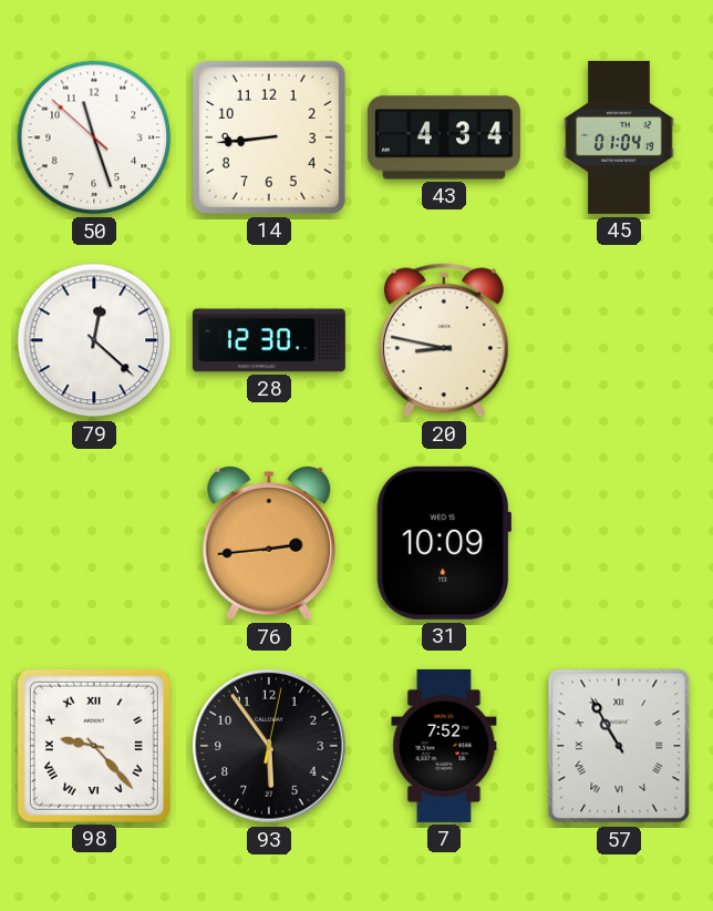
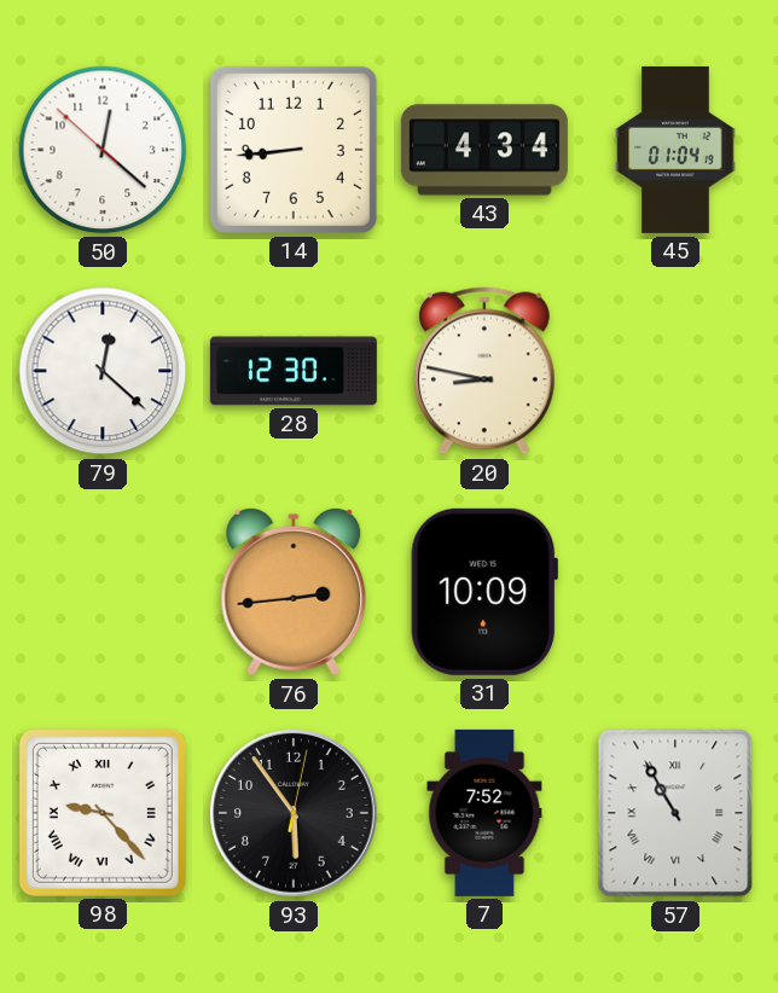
50: 11:26 -> 12:21 (103, 150)
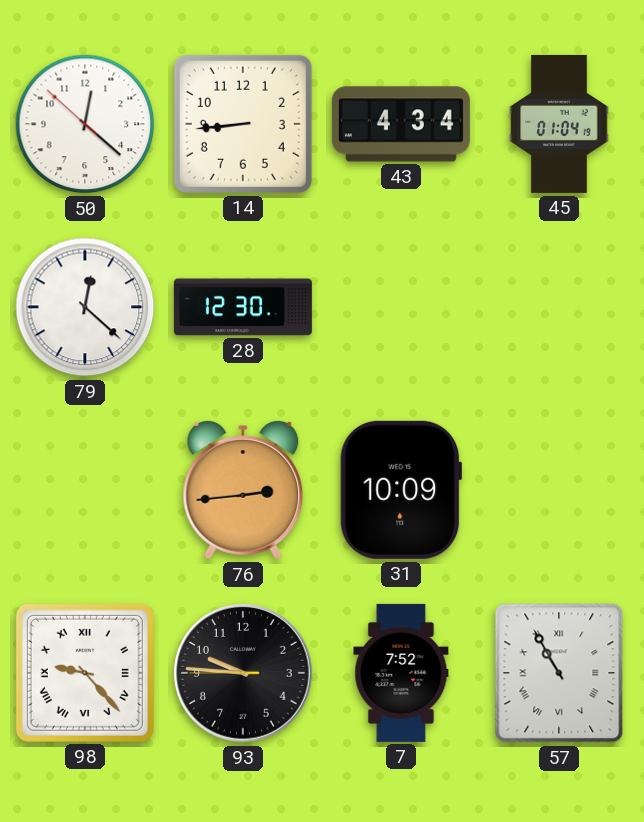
20: 8:47 -> none (484, 371)
93: 5:54 -> 9:45 (243, 673)
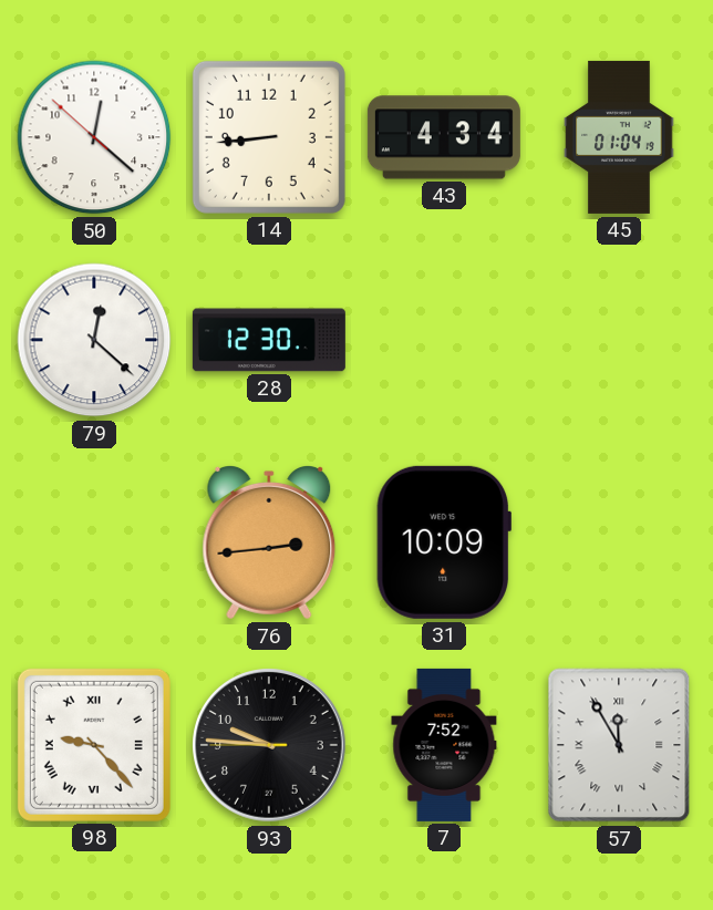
57: 10:55 -> 11:55 (619, 745)
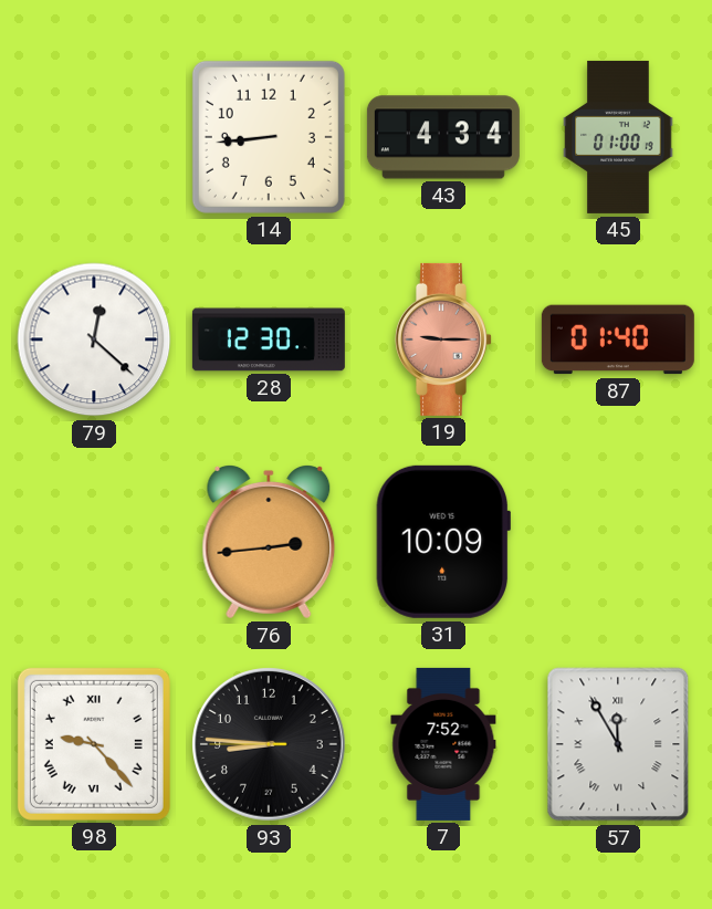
50: 12:21 -> none (94, 137)
45: 01:04 -> 01:00 (618, 137)
19: none -> 9:15 (444, 339)
87: none -> 01:40 (618, 339)
93: 9:45 -> 8:45 (269, 744)
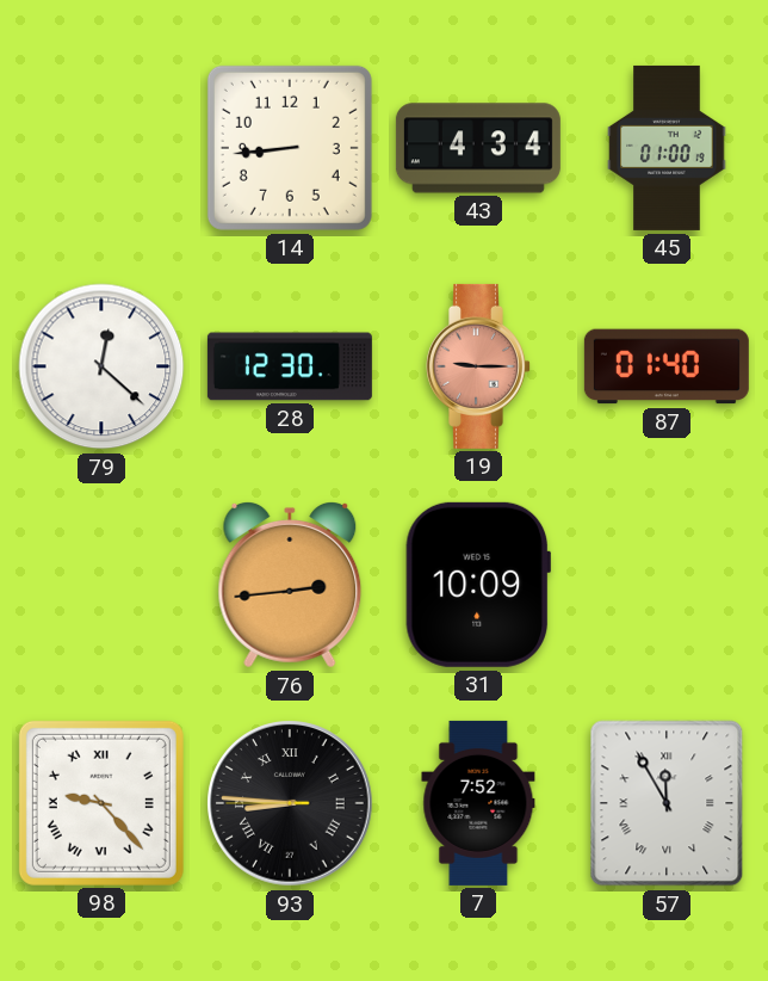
93 numerals: Arabic -> Roman (290, 803)
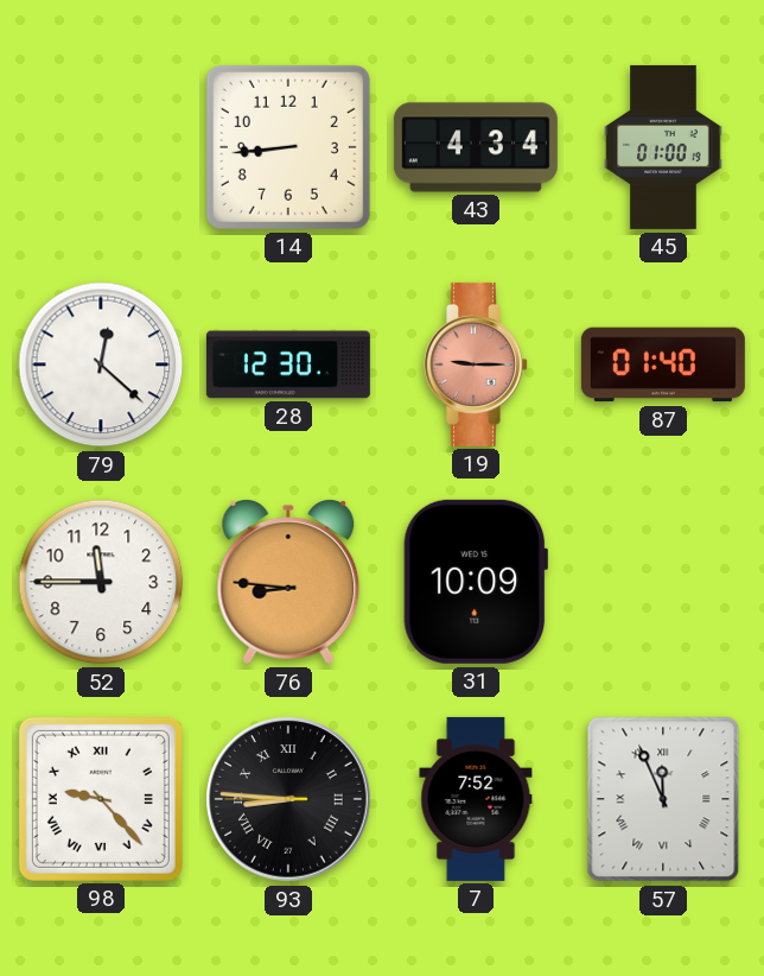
52: none -> 11:45 (101, 582)
76: 2:44 -> 8:46 (288, 583)
57: 11:55 -> 11:56 (663, 799)
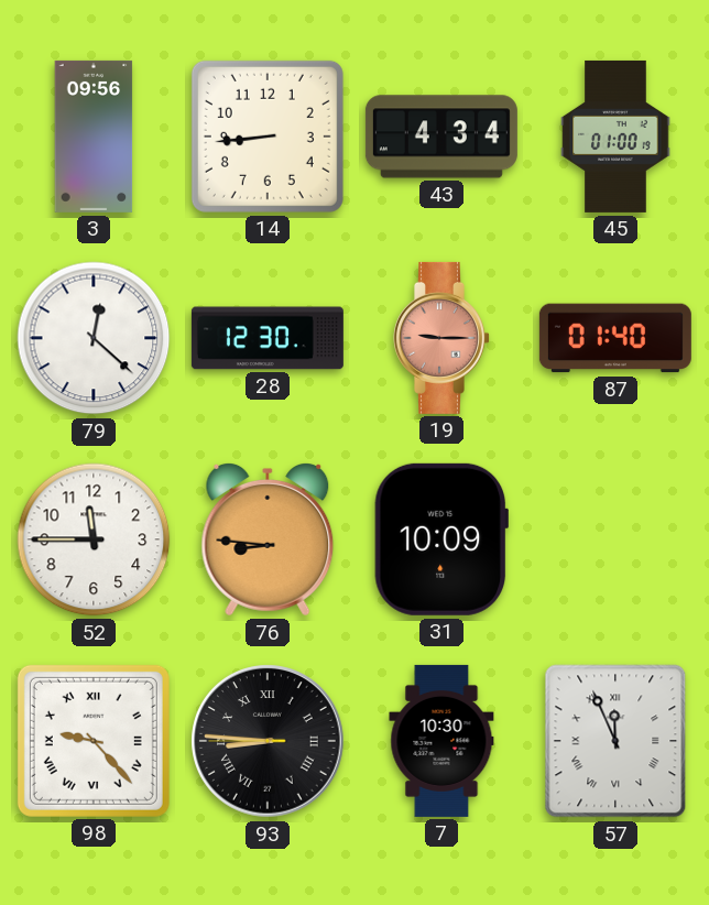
3: none -> 09:56 (94, 137)
7: 7:52 -> 10:30 (441, 741)
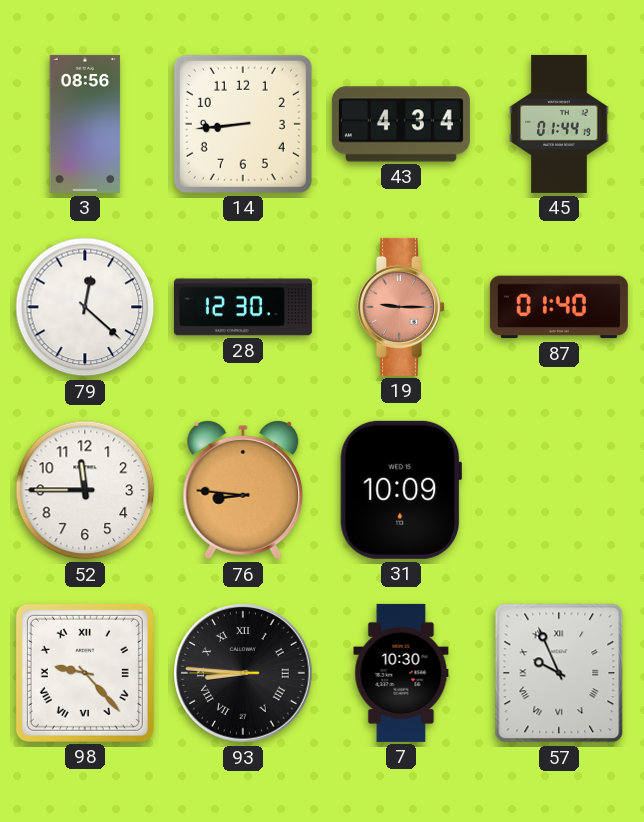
3: 09:56 -> 08:56 (85, 124)
45: 01:00 -> 01:44 (559, 124)
57: 11:56 -> 9:56 (559, 673)
